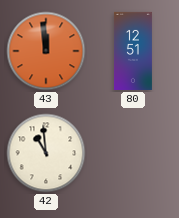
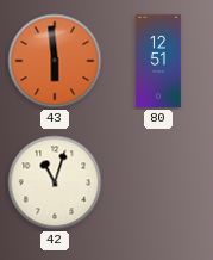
43: 11:59 -> 5:59 (55, 61)
42: 10:59 -> 11:03 (55, 182)
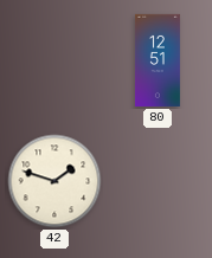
43: 5:59 -> none (55, 61)
42: 11:03 -> 1:48 (54, 181)
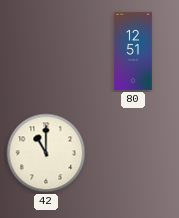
42: 1:48 -> 11:00 (46, 153)
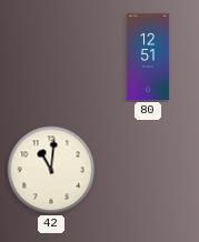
42: 11:00 -> 11:01 (51, 170)
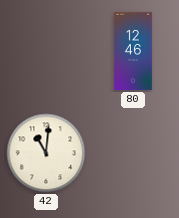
80: 12:51 -> 12:46 (133, 51)
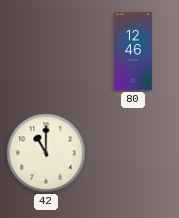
42: 11:01 -> 11:00 (46, 153)
